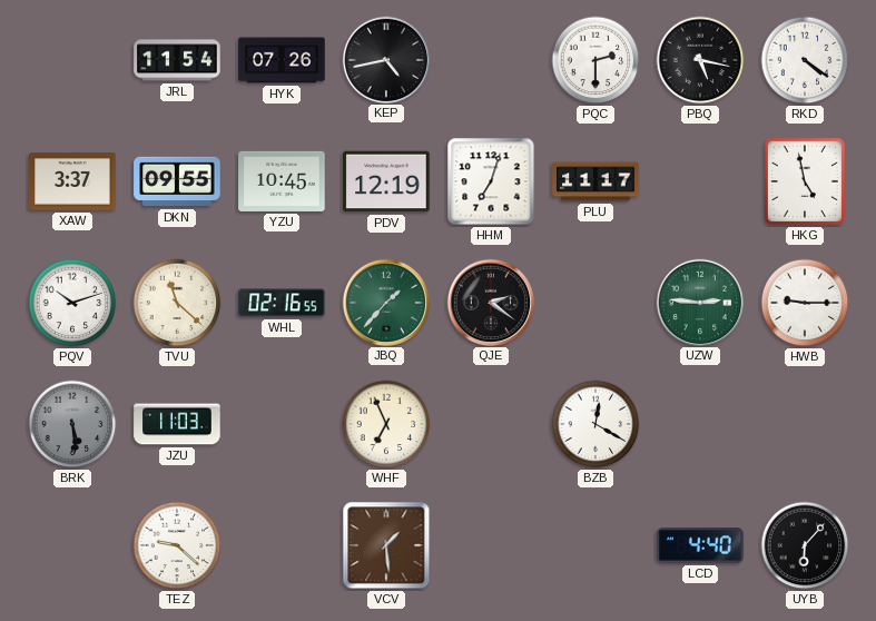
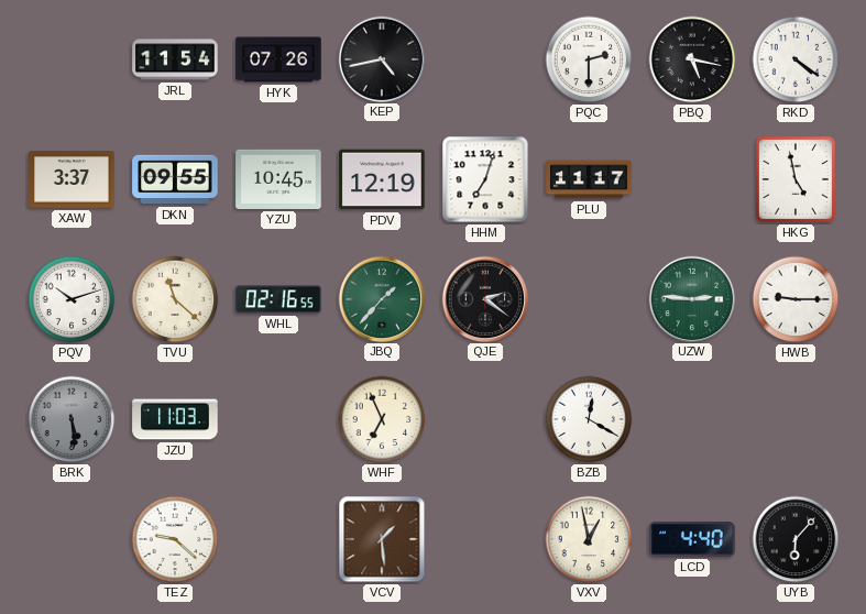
VXV: none -> 12:58 (589, 539)
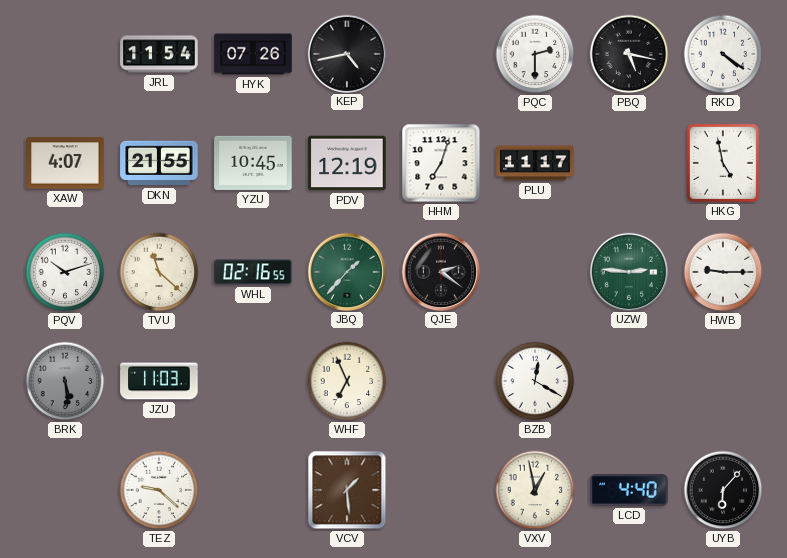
XAW: 3:37 -> 4:07 (65, 163)
DKN: 09:55 -> 21:55 (159, 163)
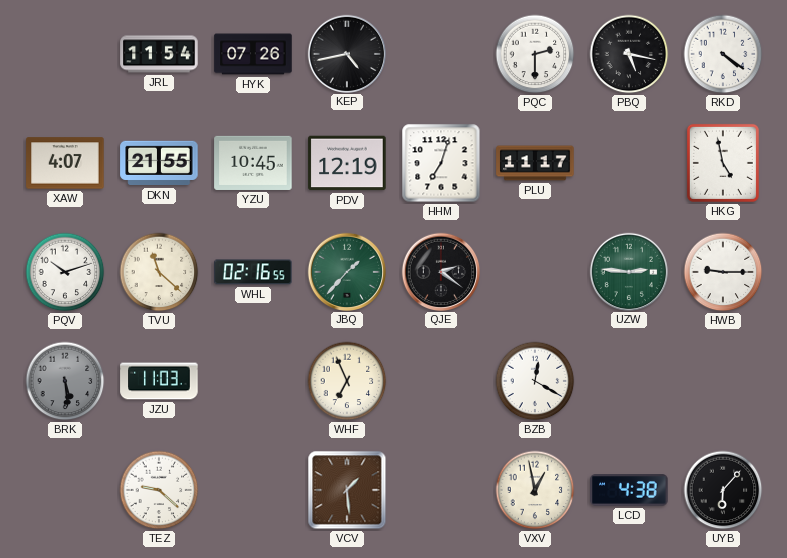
LCD: 4:40 -> 4:38 (629, 490)
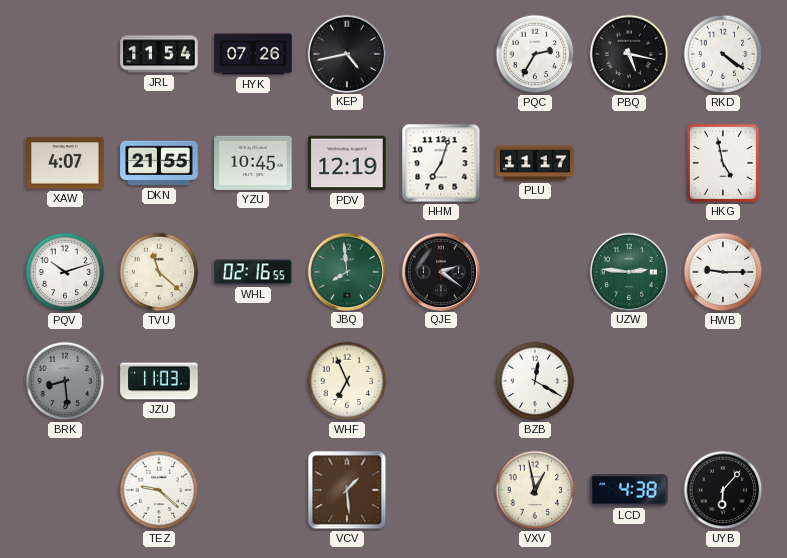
PQC: 2:30 -> 2:35 (535, 54)
JBQ: 1:37 -> 7:59 (346, 271)
BRK: 5:29 -> 8:29 (65, 381)
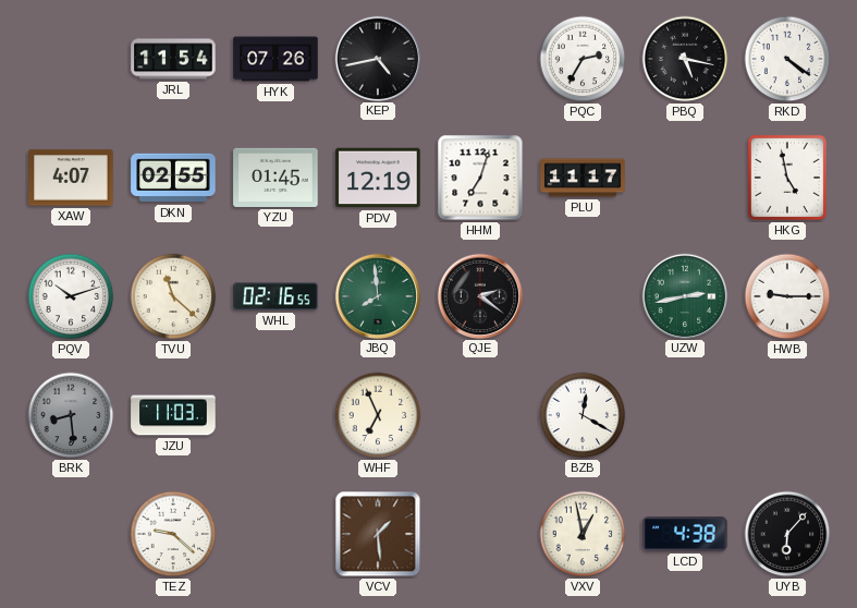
DKN: 21:55 -> 02:55 (173, 178)
YZU: 10:45 -> 01:45 (276, 178)
UZW: 2:46 -> 2:43 (684, 295)
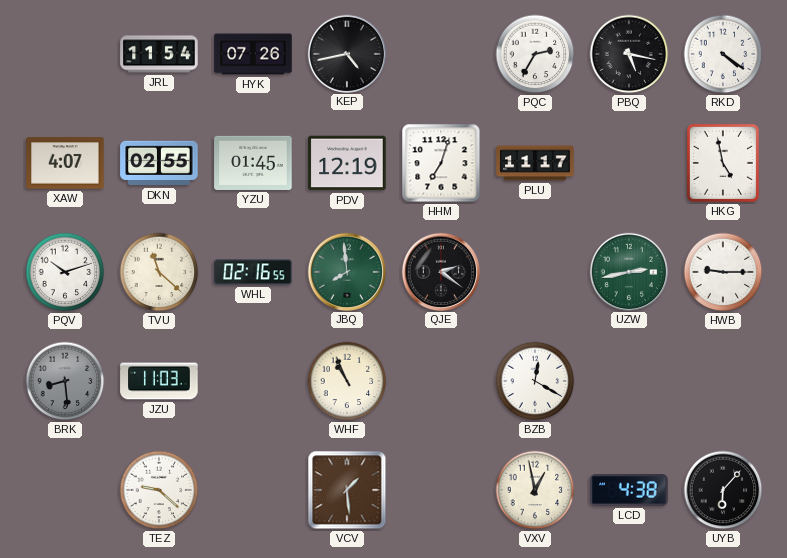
WHF: 6:56 -> 10:56 (347, 381)
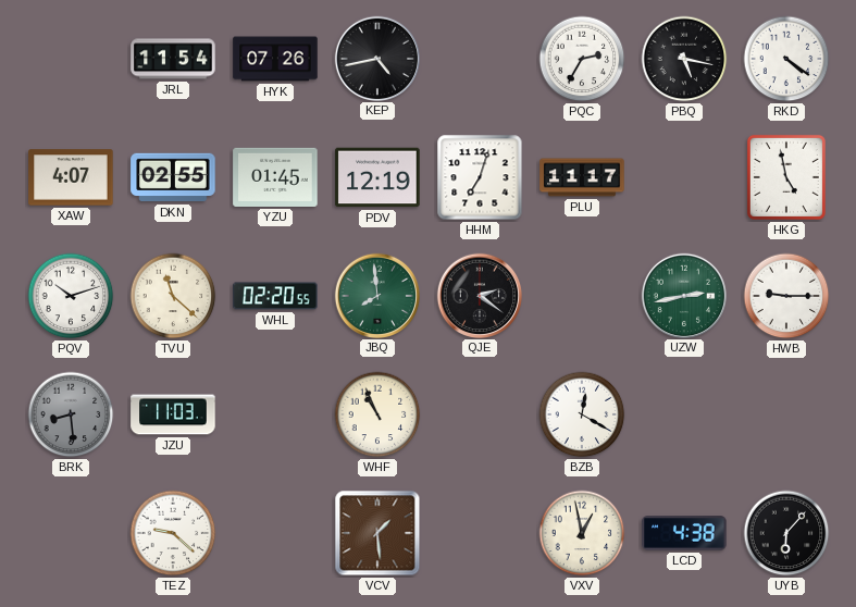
WHL: 02:16 -> 02:20 (275, 296)
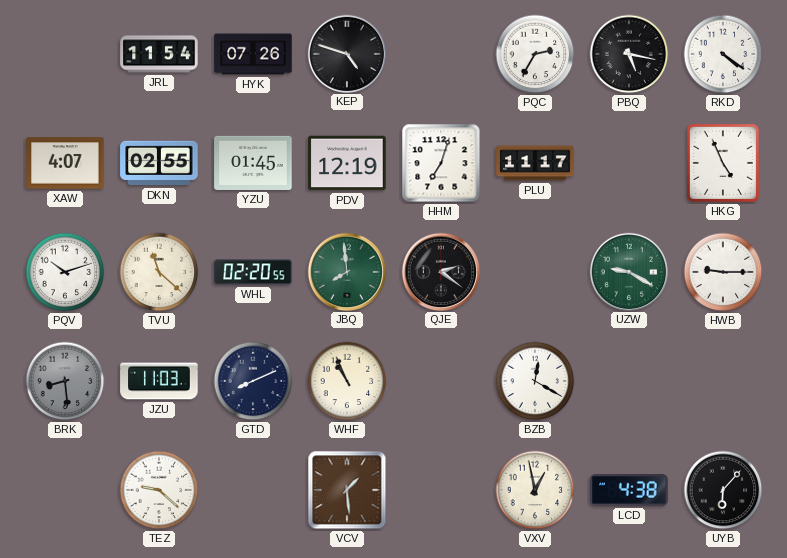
KEP: 4:43 -> 4:48 (346, 53)
HKG: 4:58 -> 4:56 (723, 163)
UZW: 2:43 -> 9:20 (628, 271)
GTD: none -> 8:11 (253, 381)
